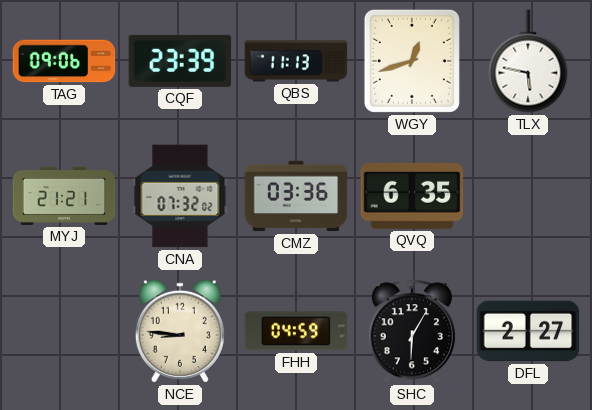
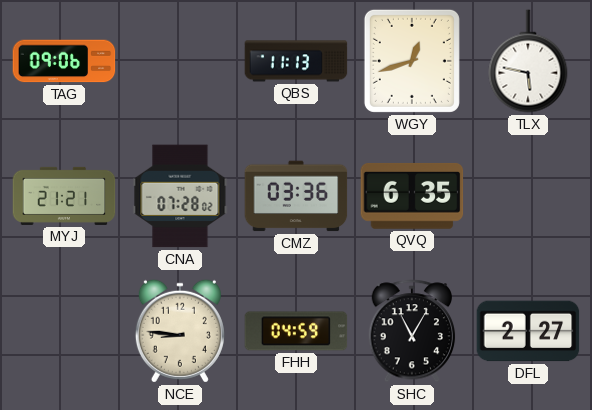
CQF: 23:39 -> none (180, 61)
CNA: 07:32 -> 07:28 (180, 196)
SHC: 6:05 -> 11:05 (412, 331)
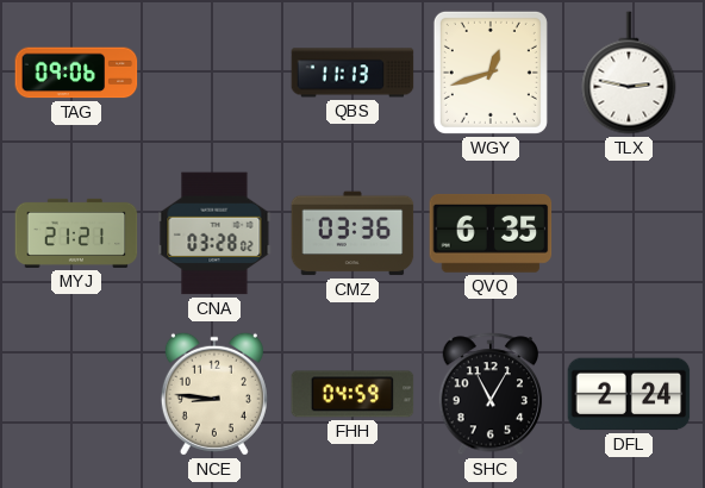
TLX: 5:47 -> 2:47 (629, 73)
CNA: 07:28 -> 03:28 (214, 233)
DFL: 2:27 -> 2:24 (629, 394)
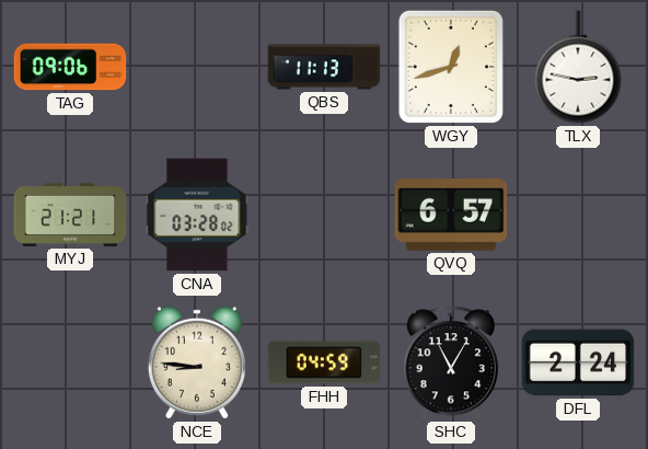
CMZ: 03:36 -> none (352, 233)
QVQ: 6:35 -> 6:57 (451, 215)
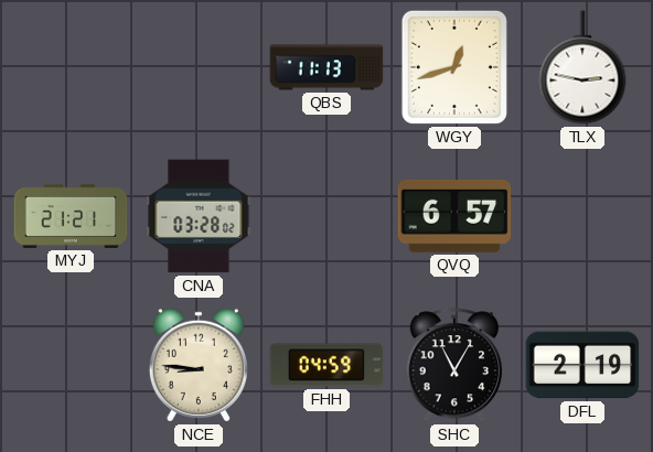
TAG: 09:06 -> none (70, 67)
DFL: 2:24 -> 2:19 (582, 365)
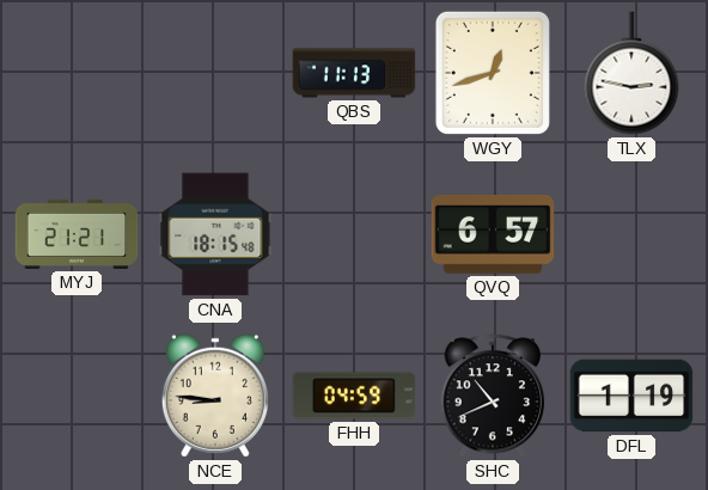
CNA: 03:28 -> 18:15 (215, 234)
SHC: 11:05 -> 10:41 (493, 396)
DFL: 2:19 -> 1:19 (631, 396)
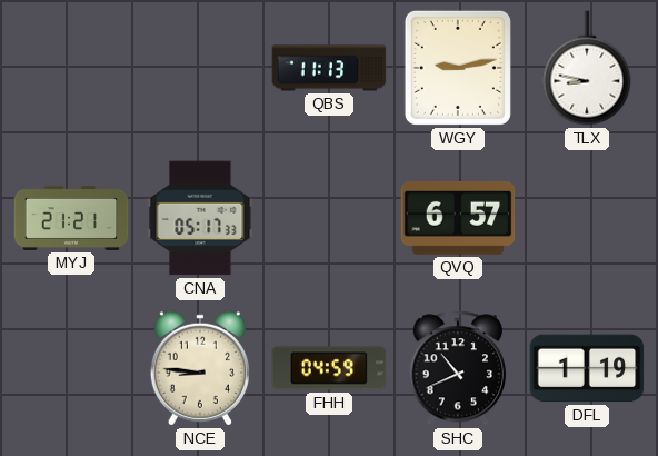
WGY: 12:42 -> 9:13 (458, 68)
TLX: 2:47 -> 8:47 (587, 68)
CNA: 18:15 -> 05:17 (200, 218)
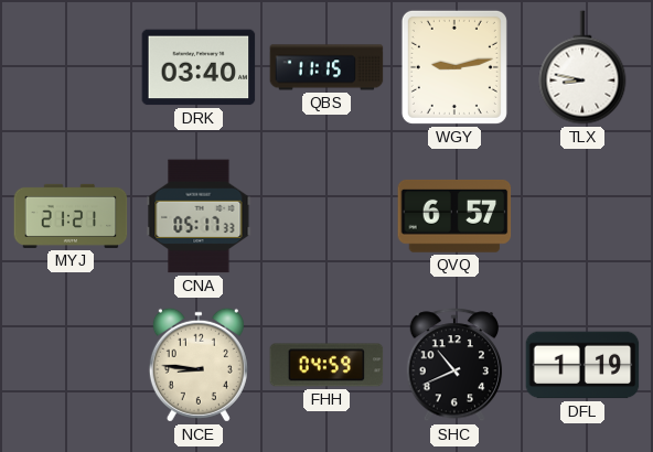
DRK: none -> 03:40 (199, 67)
QBS: 11:13 -> 11:15 (326, 67)
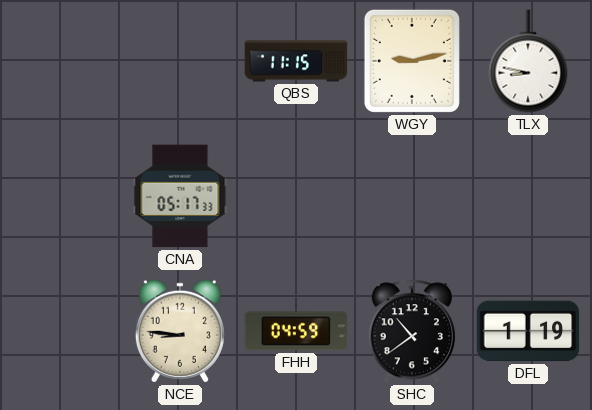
DRK: 03:40 -> none (199, 67)
MYJ: 21:21 -> none (71, 216)
QVQ: 6:57 -> none (454, 216)
SHC: 10:41 -> 10:39 (412, 331)
